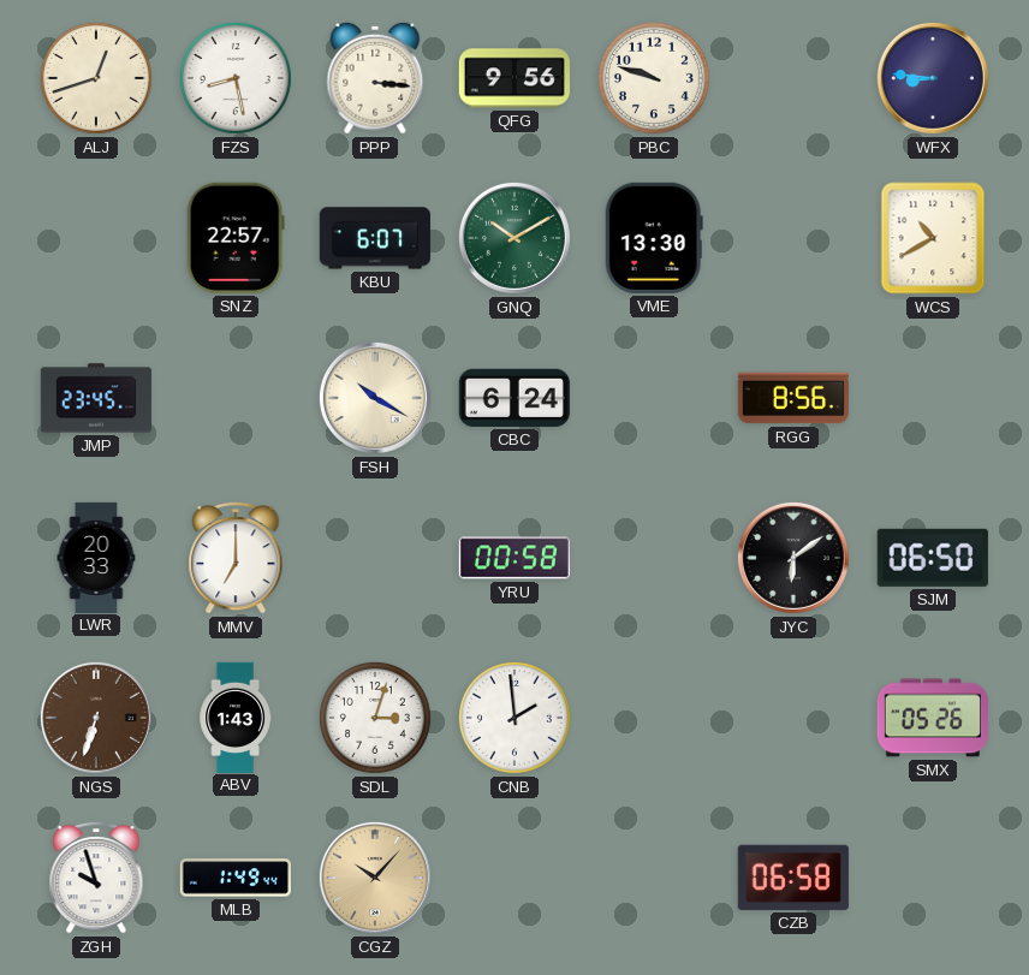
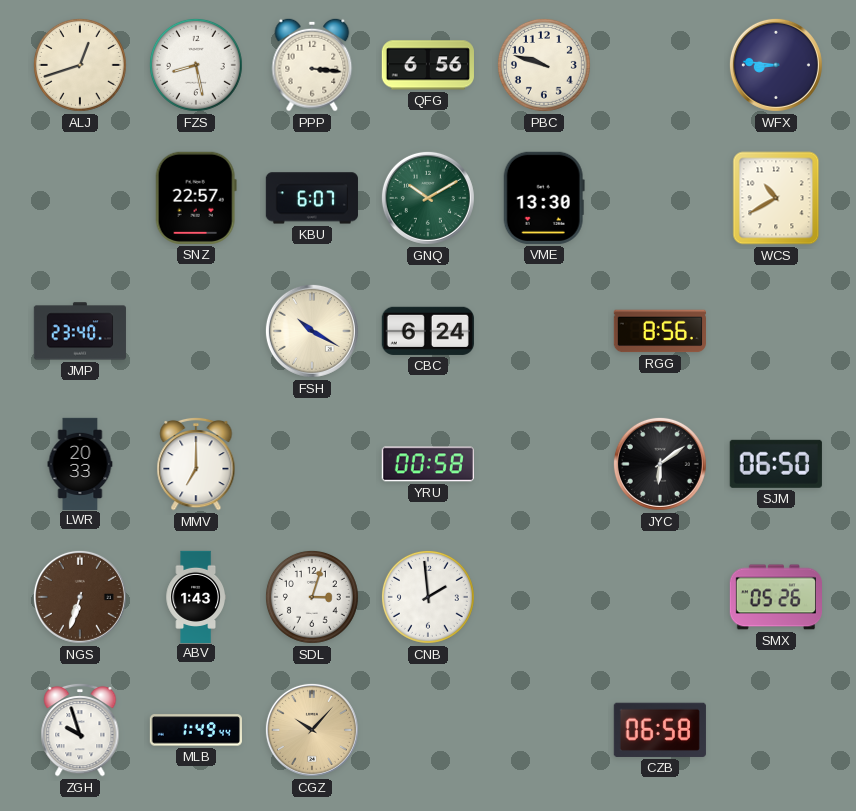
QFG: 9:56 -> 6:56 (428, 65)
JMP: 23:45 -> 23:40 (80, 331)
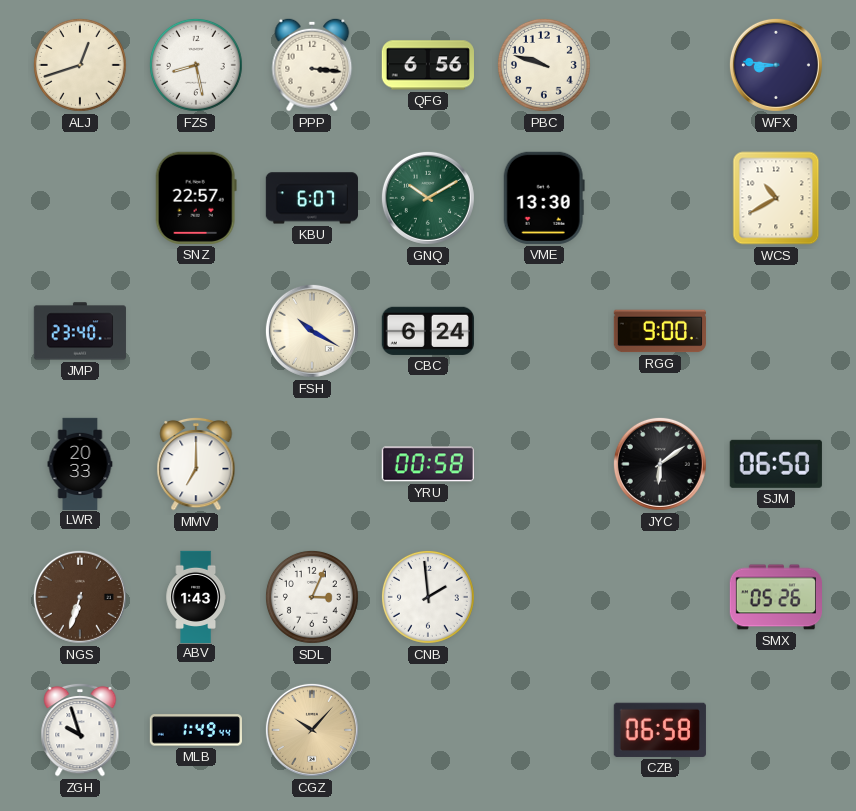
RGG: 8:56 -> 9:00 (660, 331)
SDL: 3:03 -> 3:04 (312, 597)
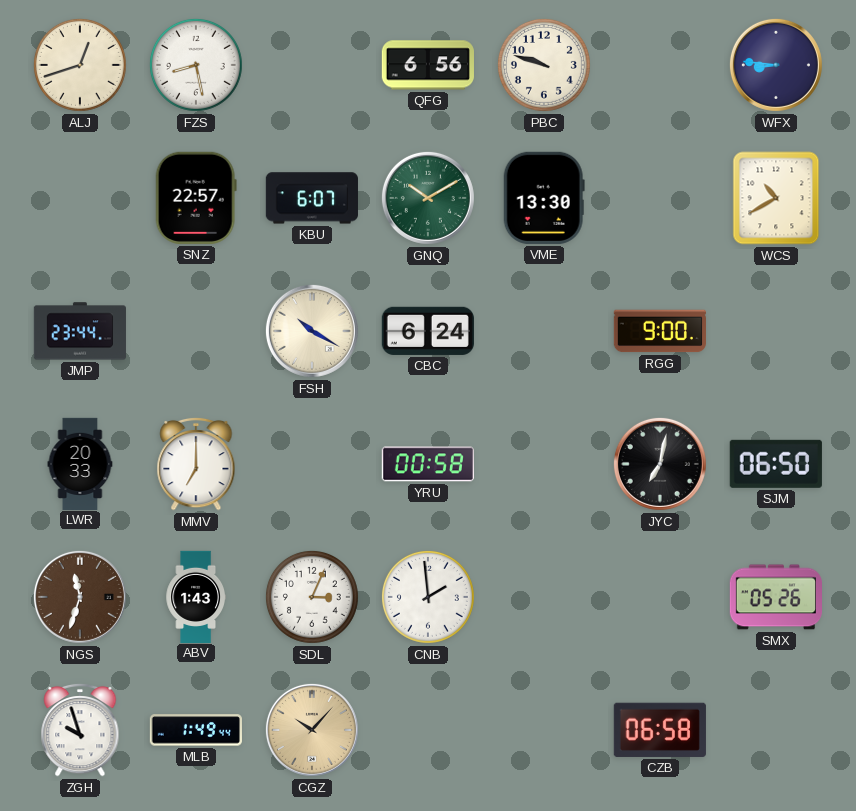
PPP: 3:16 -> none (312, 65)
JMP: 23:40 -> 23:44 (80, 331)
JYC: 6:09 -> 7:02 (660, 464)
NGS: 6:33 -> 11:33 (80, 597)
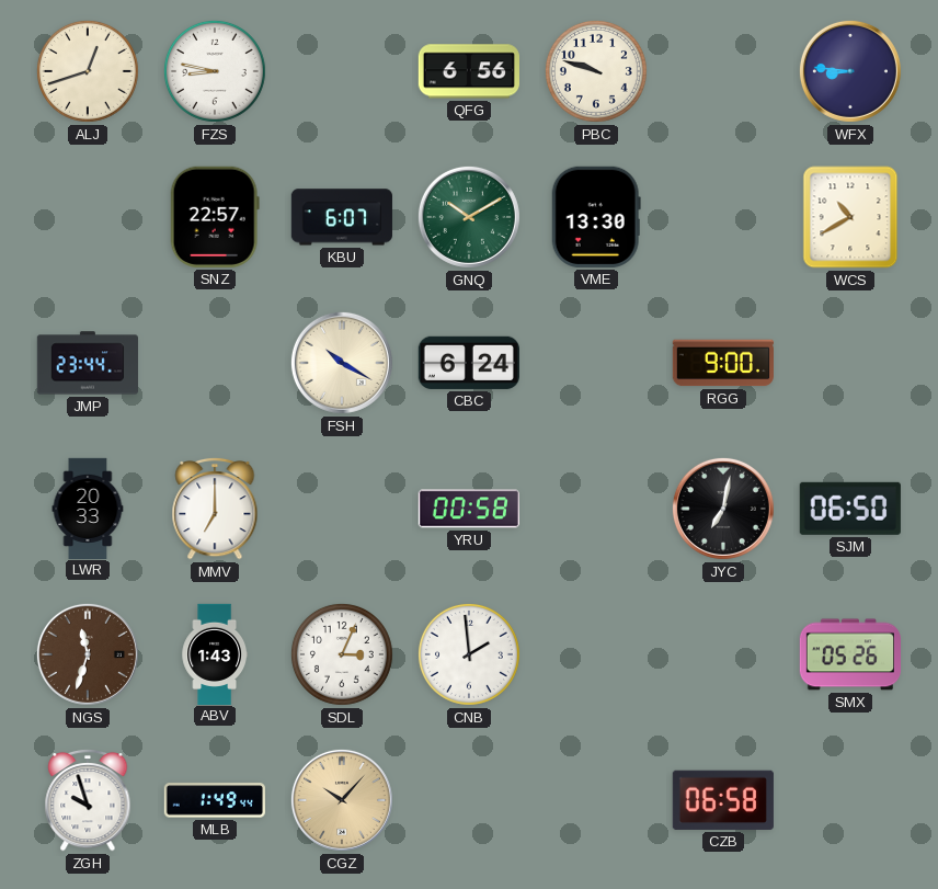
FZS: 8:28 -> 8:47 (215, 71)
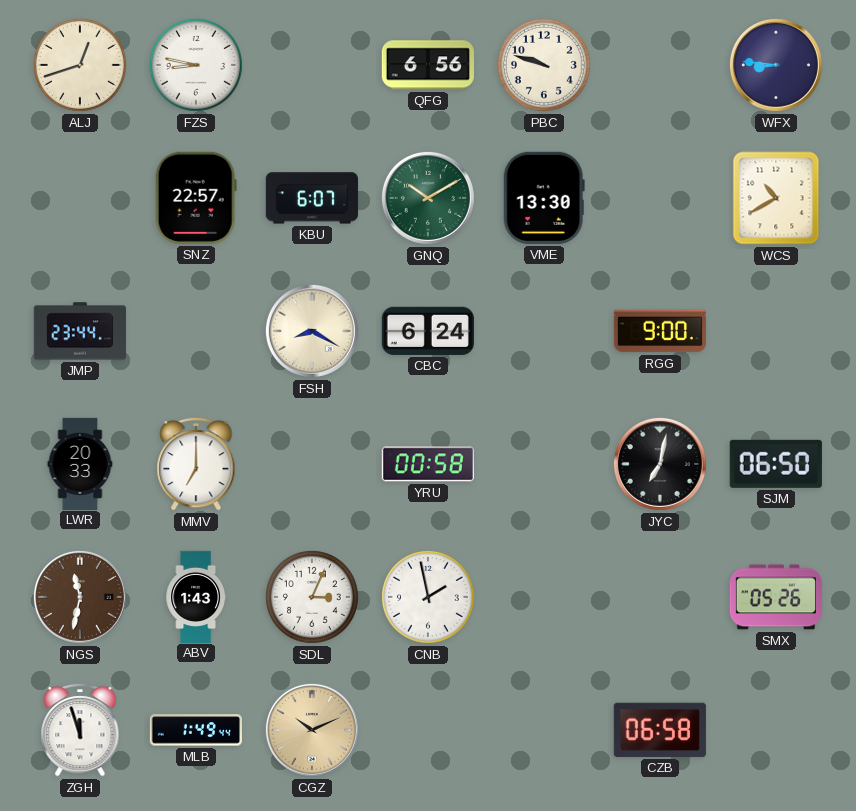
FSH: 10:20 -> 8:20 (312, 331)
NGS: 11:33 -> 11:32 (80, 597)
CNB: 1:59 -> 1:58 (428, 597)
ZGH: 9:57 -> 11:57 (80, 730)
CGZ: 10:07 -> 10:11 (312, 730)
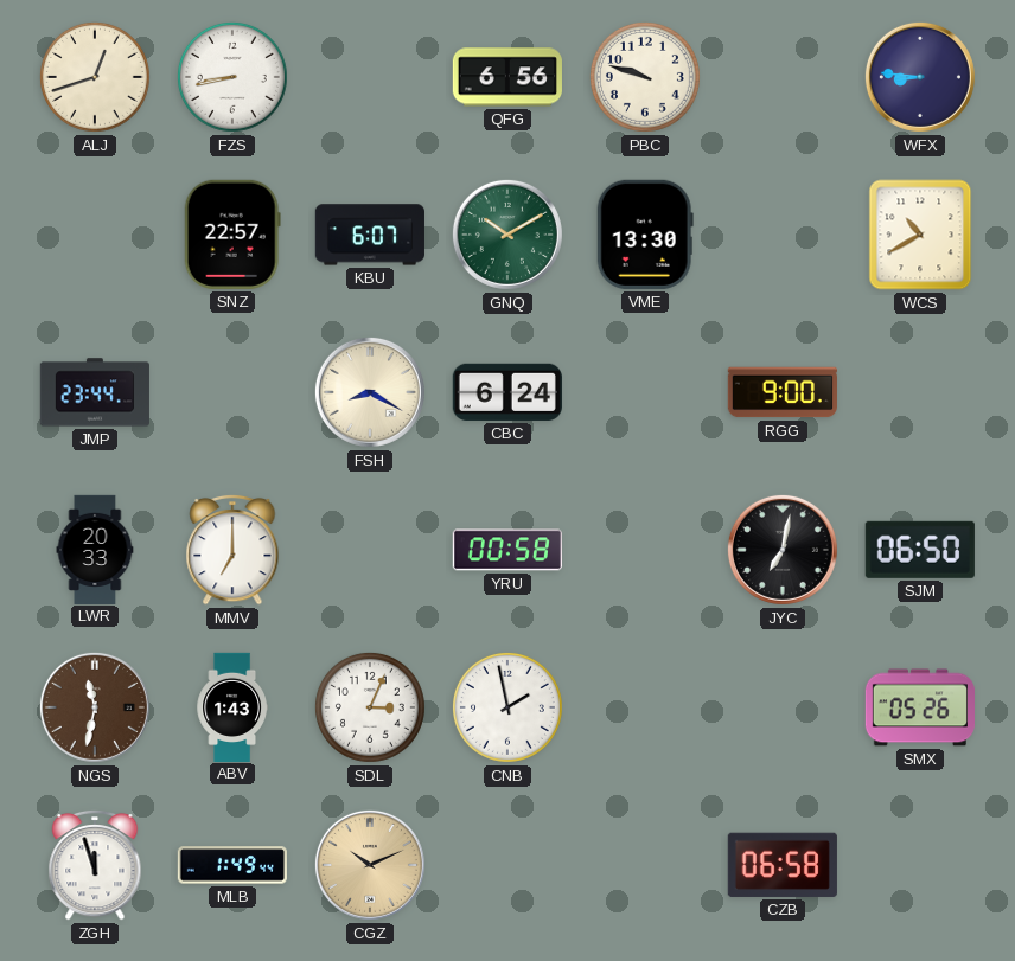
FZS: 8:47 -> 8:43 (232, 77)
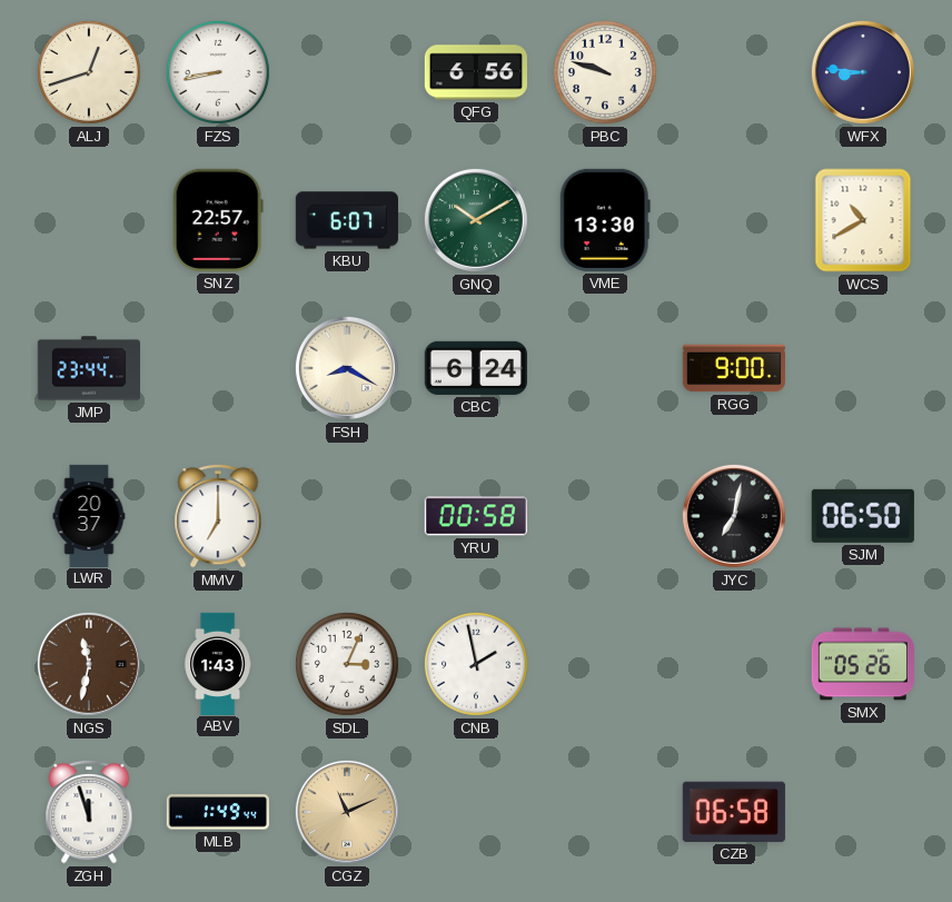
LWR: 20:33 -> 20:37 (89, 515)
CGZ: 10:11 -> 11:11 (347, 812)
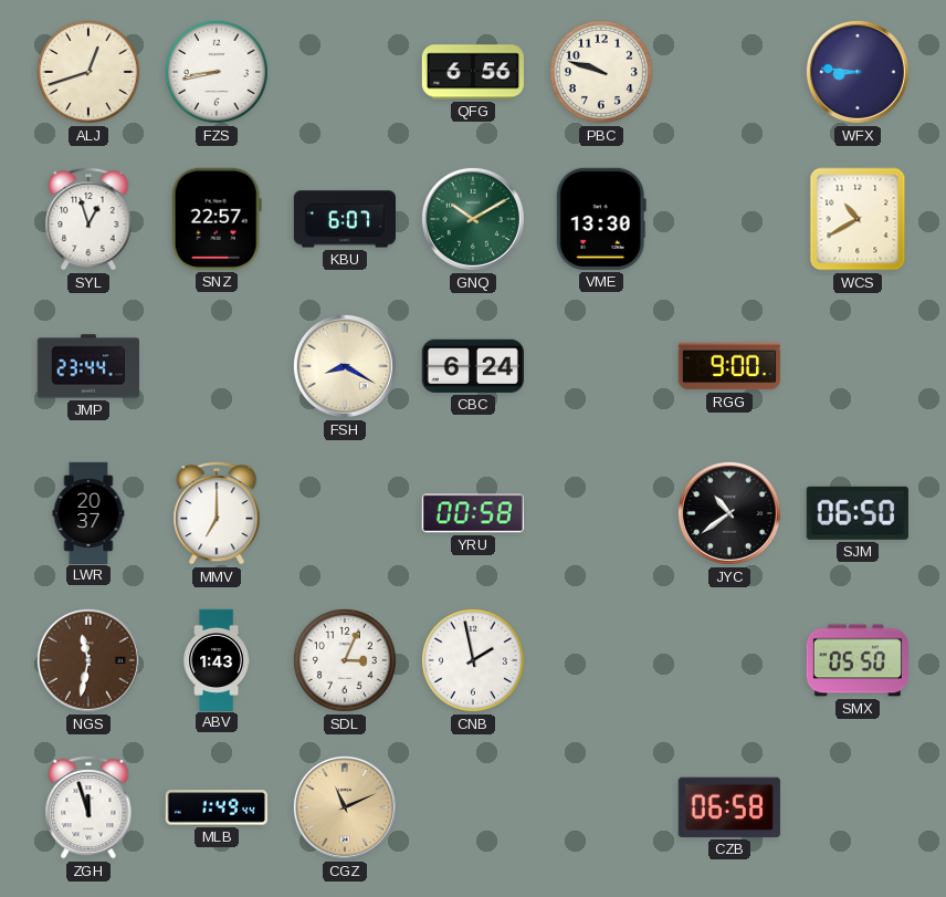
SYL: none -> 12:57 (88, 219)
JYC: 7:02 -> 10:39 (729, 513)
SMX: 05:26 -> 05:50 (856, 660)
